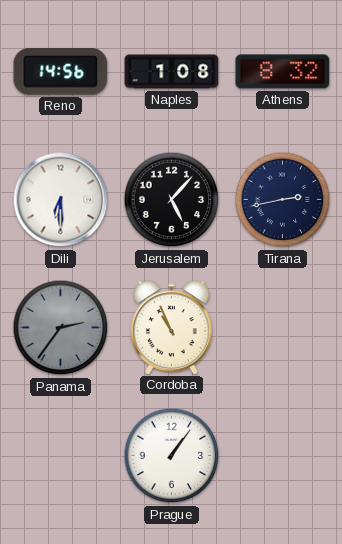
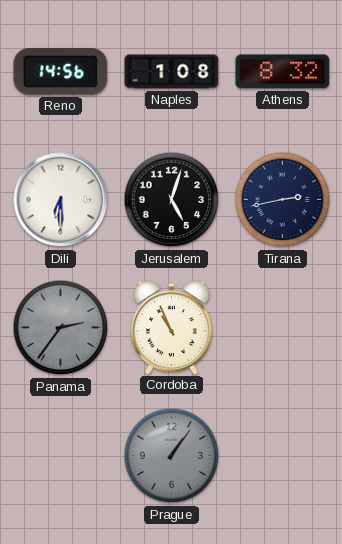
Jerusalem: 5:07 -> 5:03 (172, 200)
Prague dial: white -> grey (172, 456)
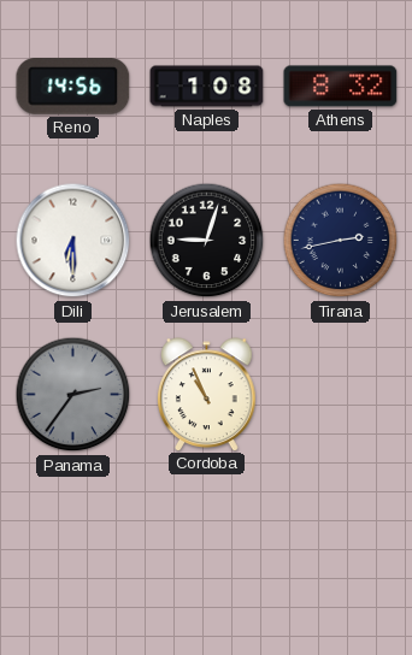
Jerusalem: 5:03 -> 9:03 (207, 241)
Prague: 1:06 -> none (172, 456)
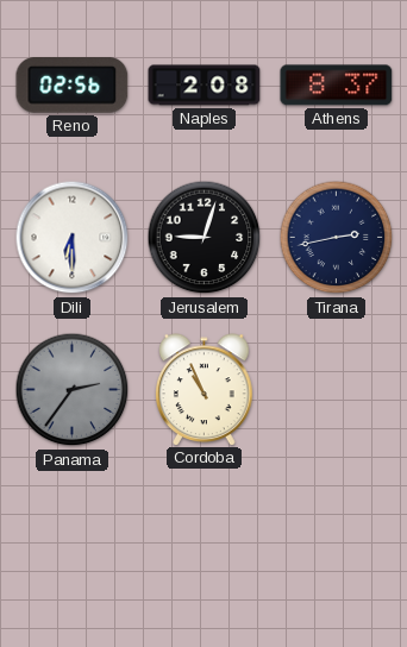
Reno: 14:56 -> 02:56 (73, 86)
Naples: 1:08 -> 2:08 (205, 86)
Athens: 8:32 -> 8:37 (337, 86)
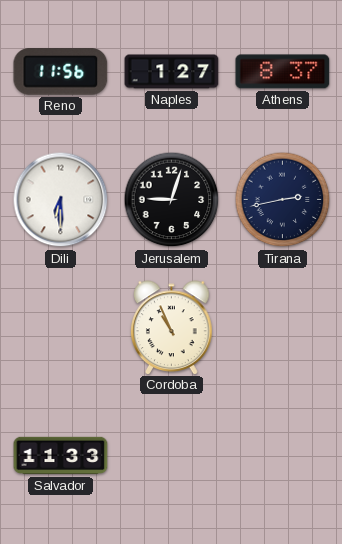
Reno: 02:56 -> 11:56 (61, 72)
Naples: 2:08 -> 1:27 (172, 72)
Panama: 2:36 -> none (73, 390)
Salvador: none -> 11:33 (61, 456)
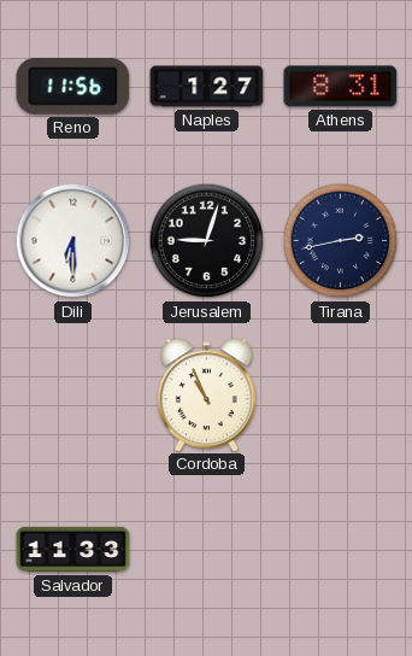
Athens: 8:37 -> 8:31 (341, 87)
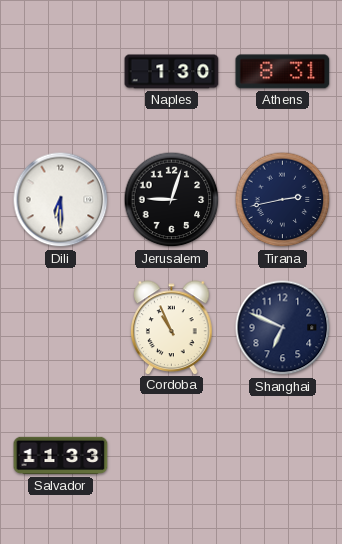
Reno: 11:56 -> none (73, 87)
Naples: 1:27 -> 1:30 (172, 72)
Shanghai: none -> 6:49 (283, 328)
